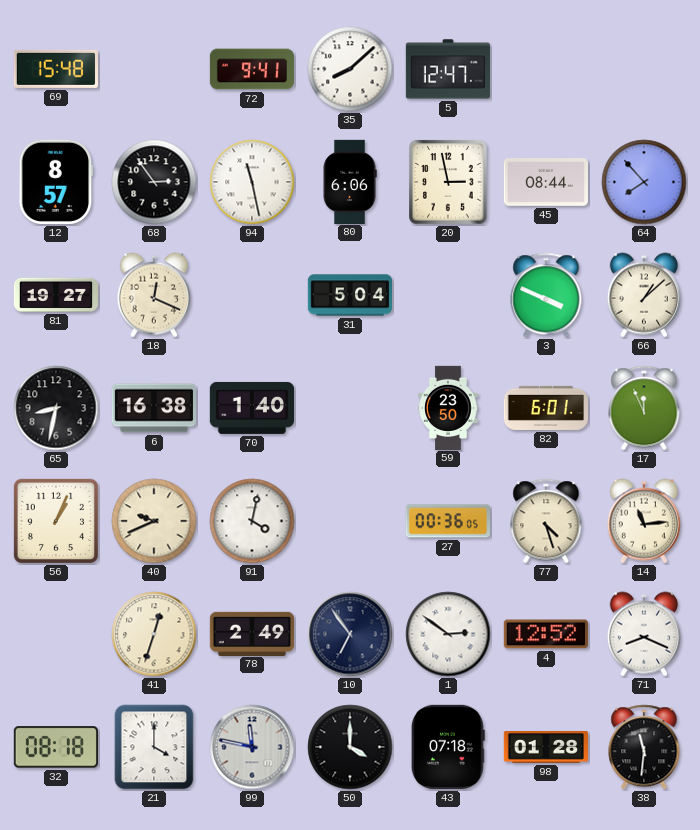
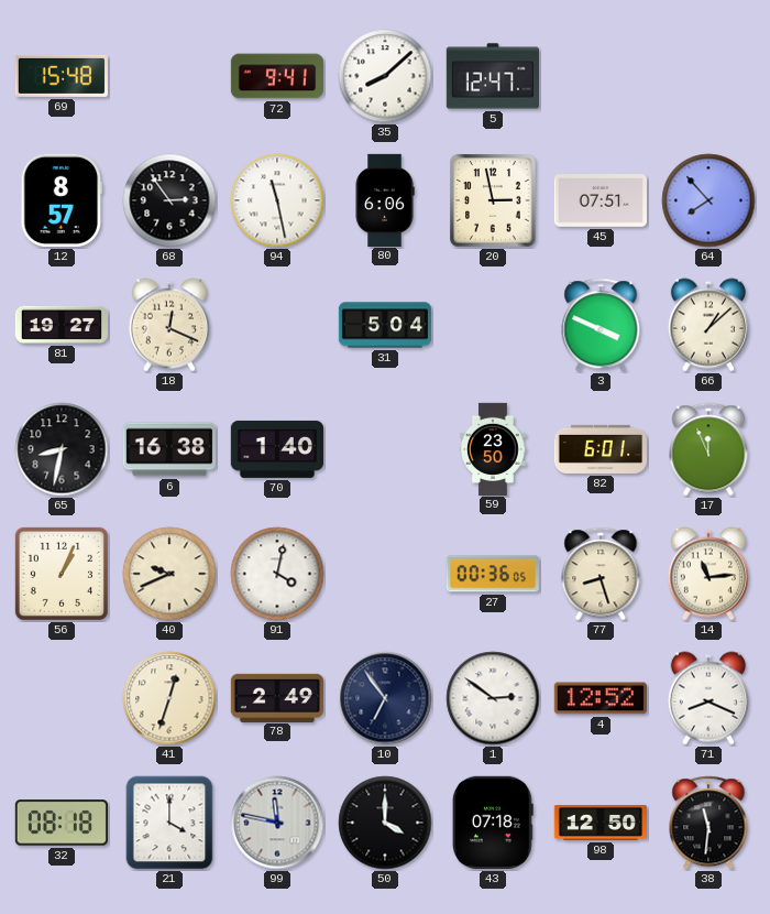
45: 08:44 -> 07:51 (599, 200)
77: 4:27 -> 8:27 (601, 574)
98: 01:28 -> 12:50 (599, 824)
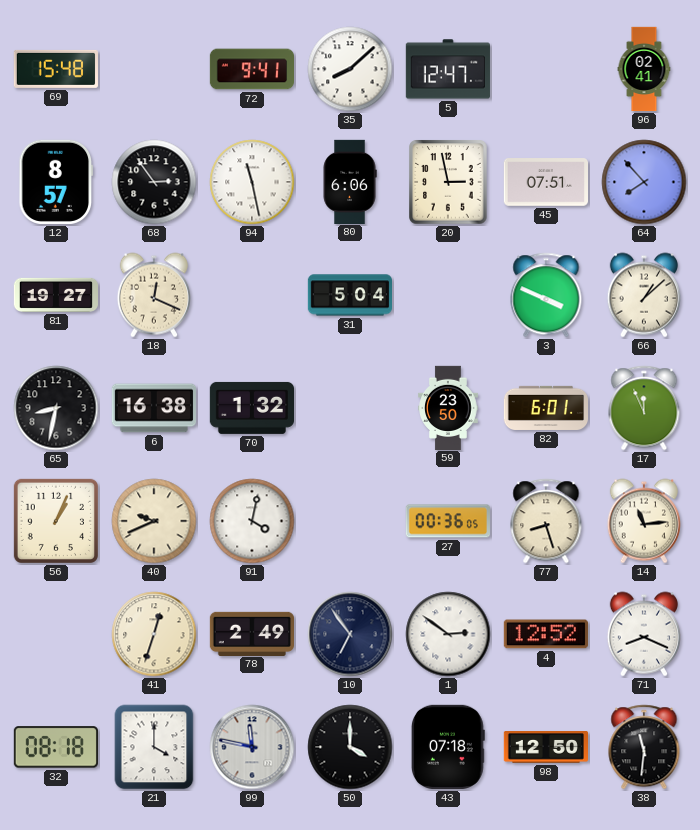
96: none -> 02:41 (644, 69)
70: 1:40 -> 1:32 (251, 408)
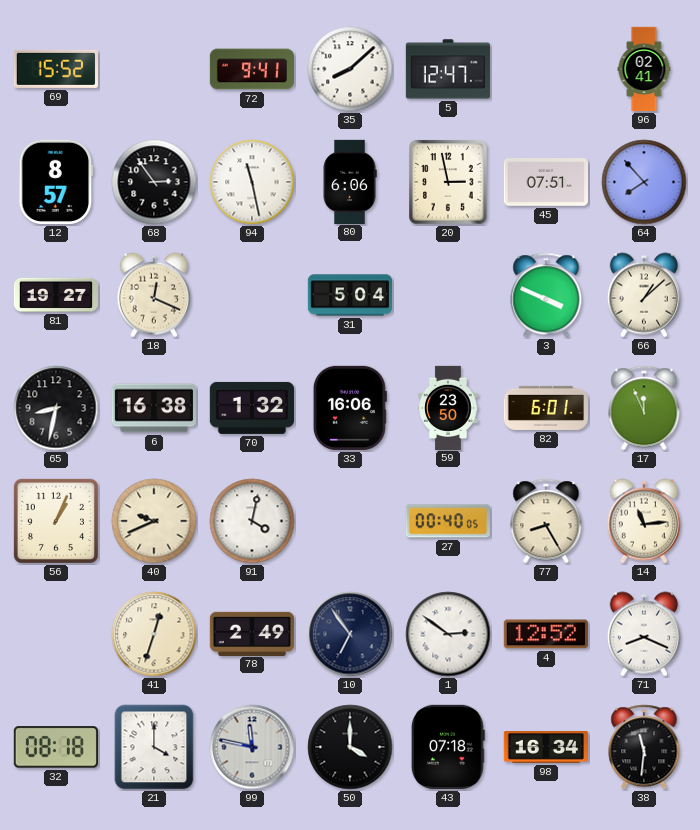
69: 15:48 -> 15:52 (56, 69)
33: none -> 16:06 (350, 408)
27: 00:36 -> 00:40 (448, 521)
77: 8:27 -> 8:25 (546, 521)
98: 12:50 -> 16:34 (545, 748)
